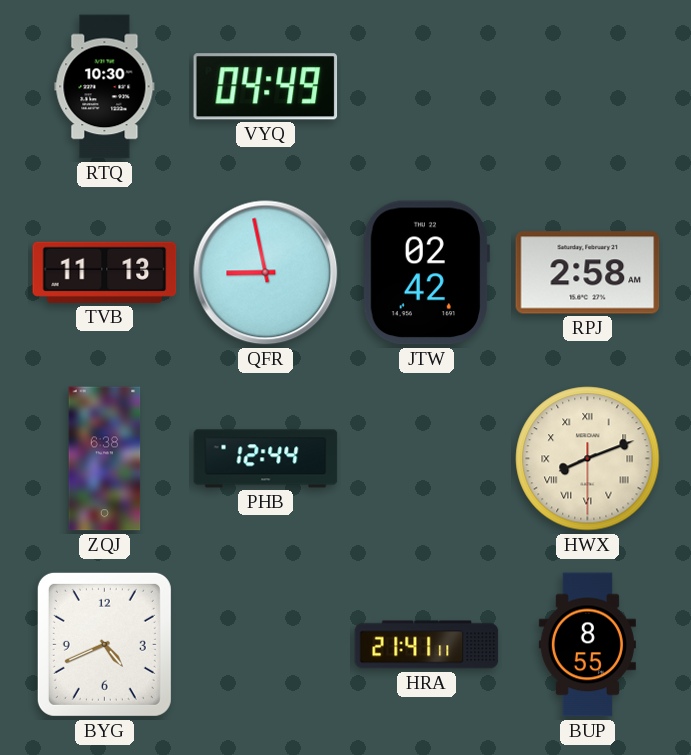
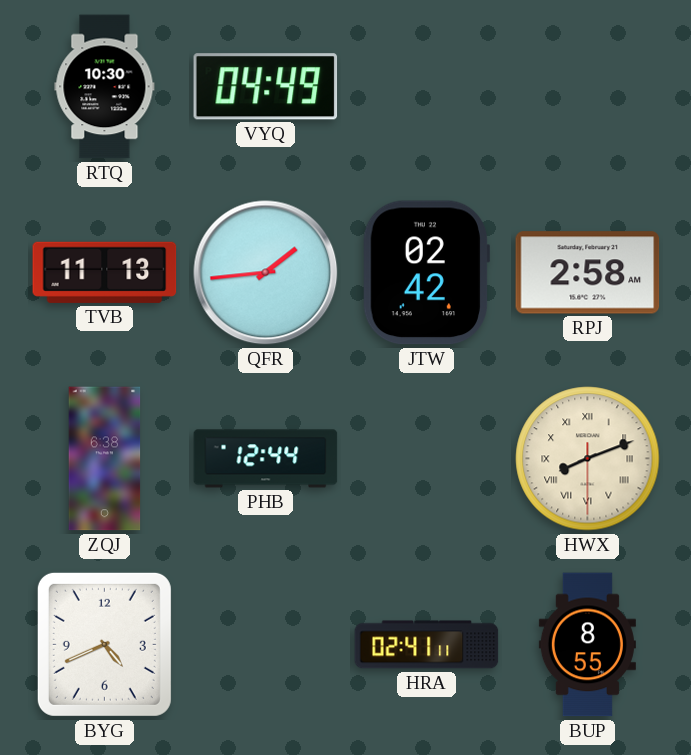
QFR: 8:58 -> 1:44 (266, 273)
HRA: 21:41 -> 02:41 (427, 645)
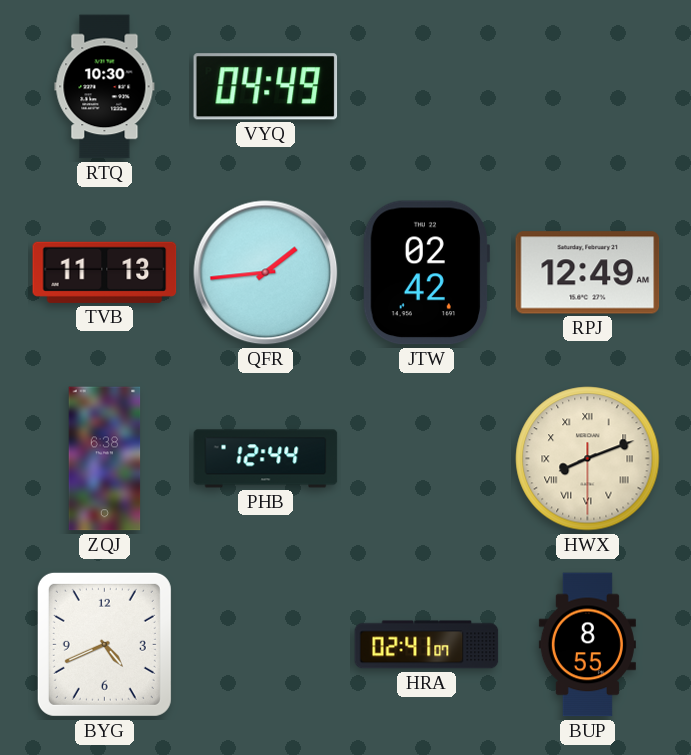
RPJ: 2:58 -> 12:49 (588, 273)
HRA: 02:41:11 -> 02:41:07 (427, 645)
